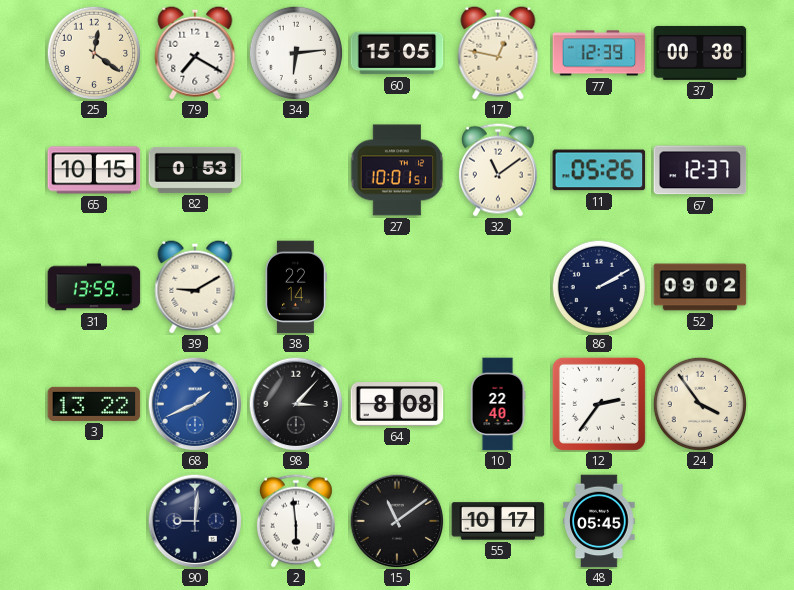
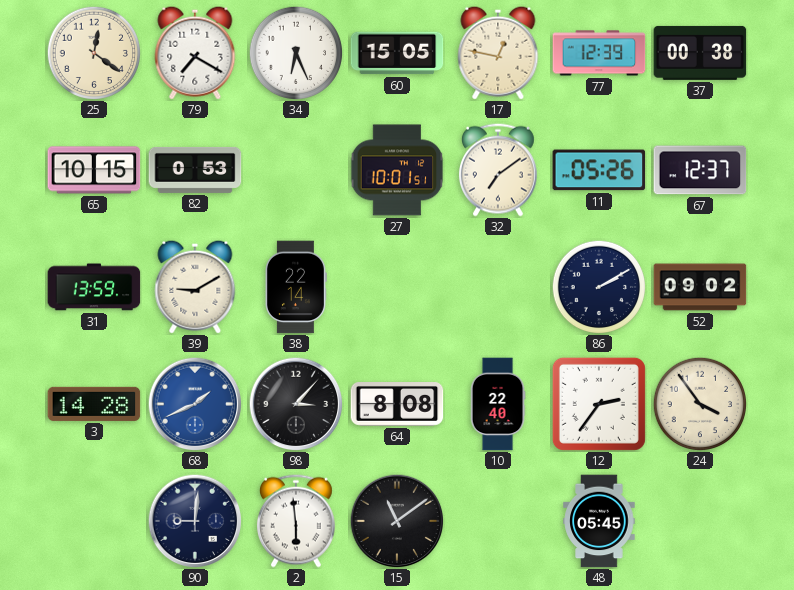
34: 6:14 -> 6:26 (295, 52)
32: 11:09 -> 7:09 (498, 170)
3: 13:22 -> 14:28 (94, 404)
55: 10:17 -> none (498, 521)
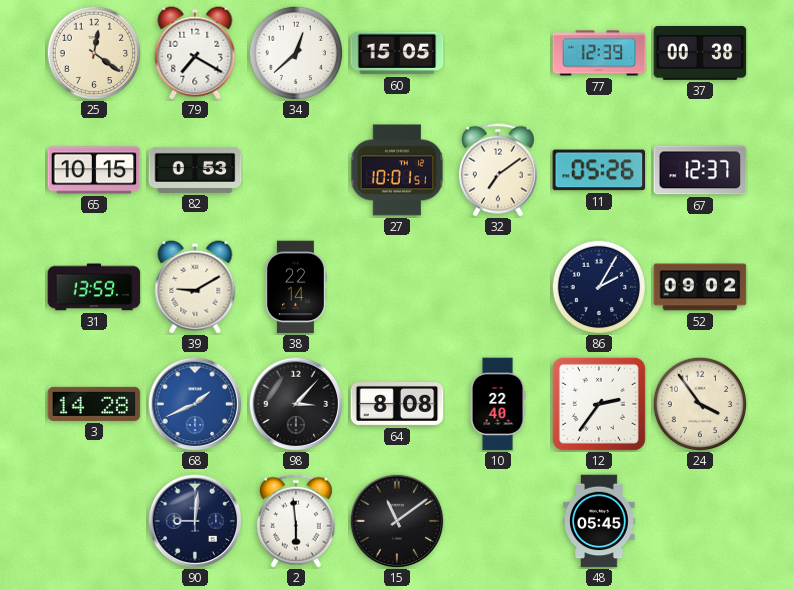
34: 6:26 -> 12:38 (295, 52)
17: 12:47 -> none (498, 53)
86: 2:10 -> 2:05 (598, 286)
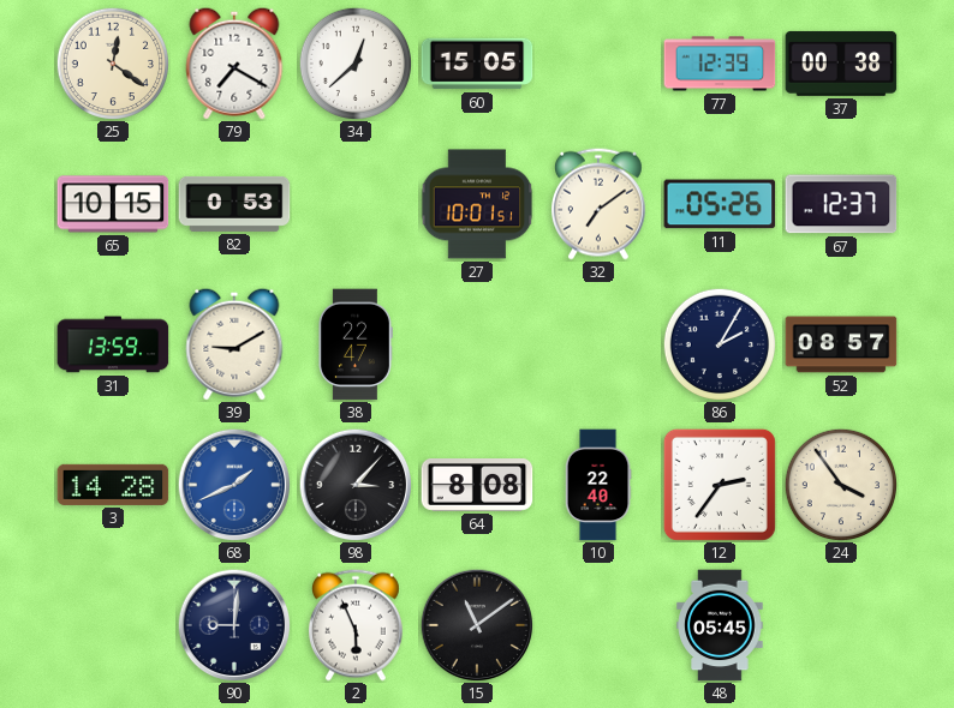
38: 22:14 -> 22:47 (356, 344)
52: 09:02 -> 08:57 (841, 344)
2: 5:59 -> 5:56 (356, 625)
